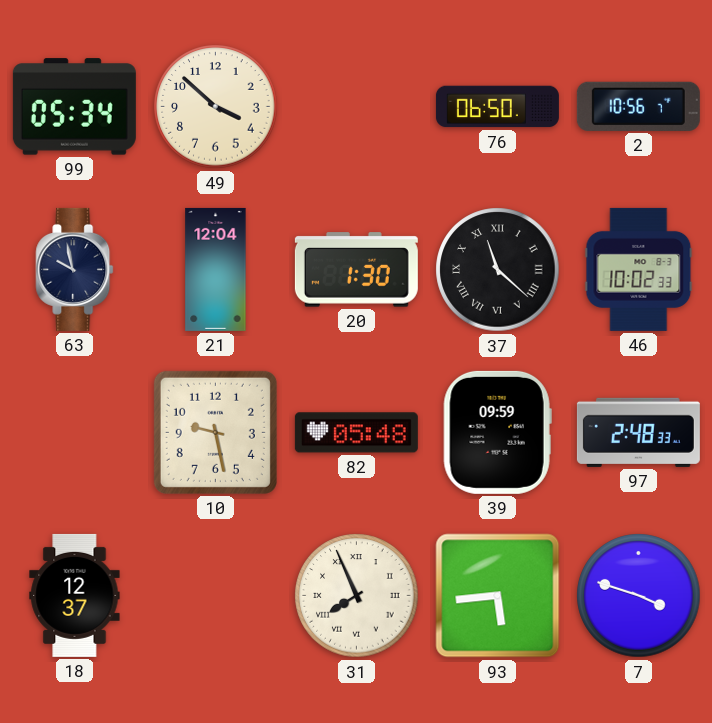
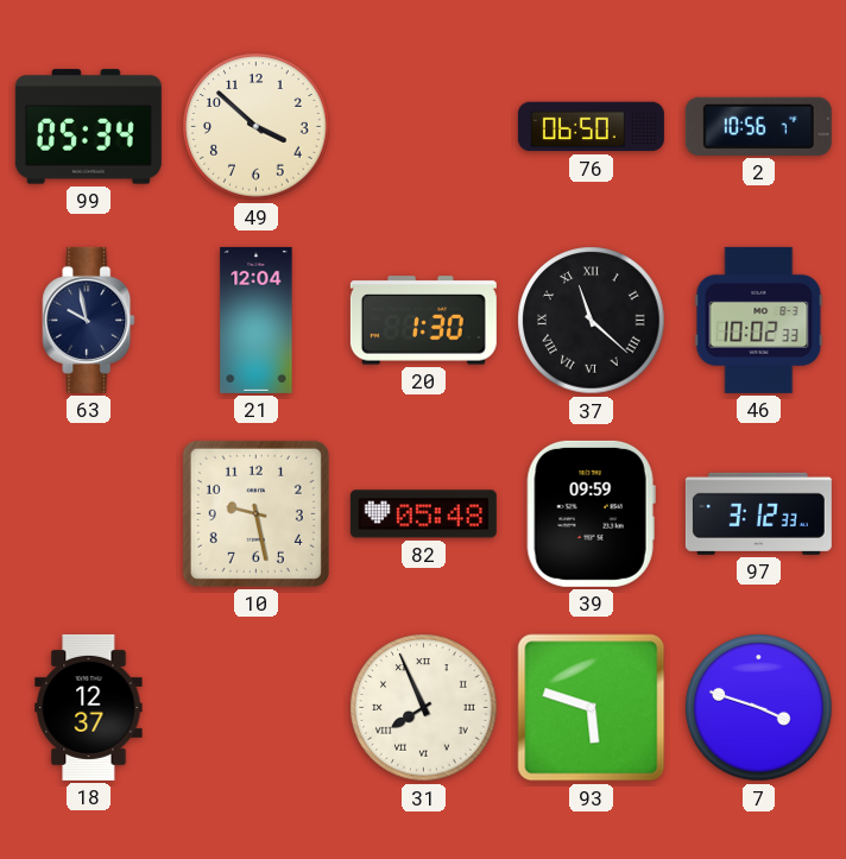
97: 2:48 -> 3:12 (758, 513)
93: 5:44 -> 5:48 (592, 708)
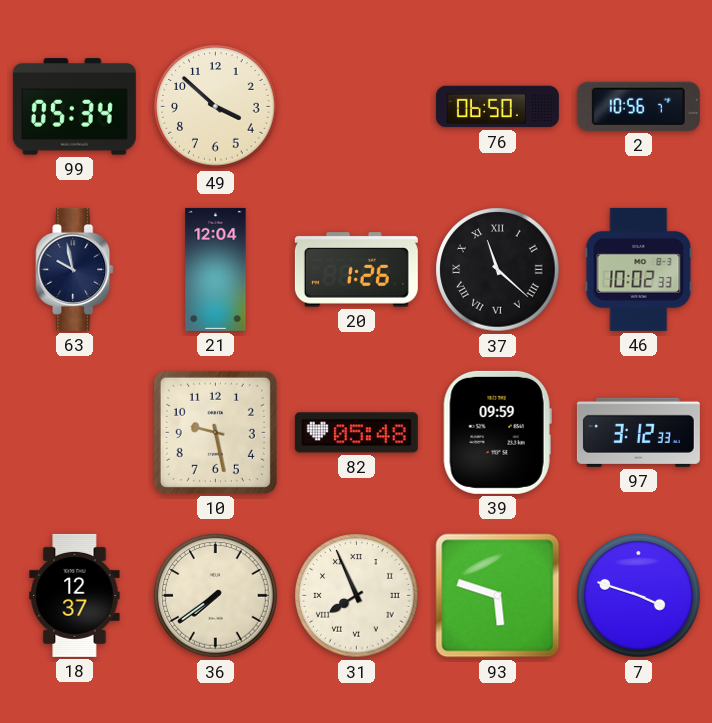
20: 1:30 -> 1:26 (356, 270)
36: none -> 7:39 (216, 596)
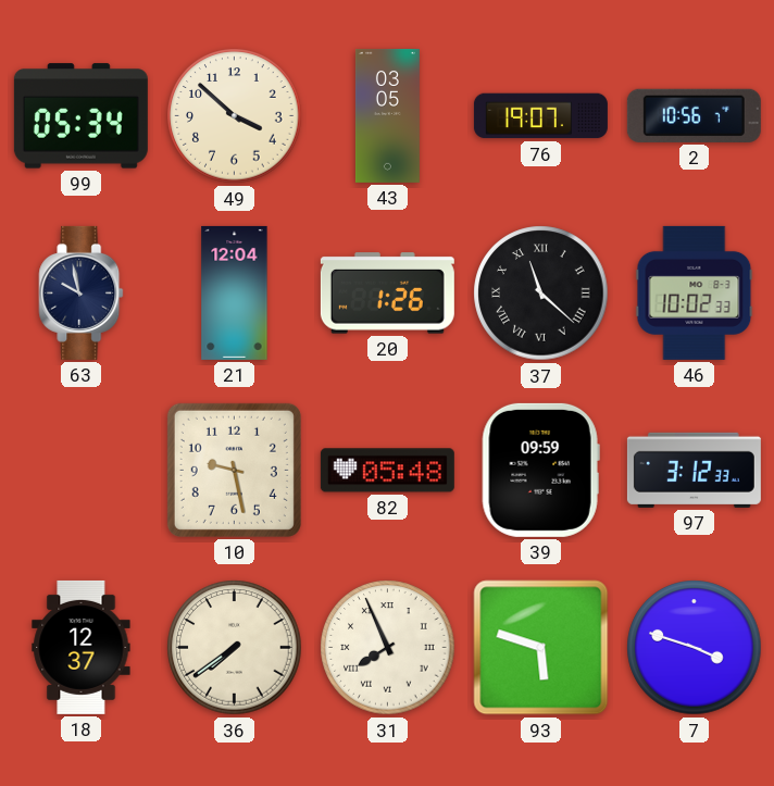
43: none -> 03:05 (387, 115)
76: 06:50 -> 19:07 (540, 116)
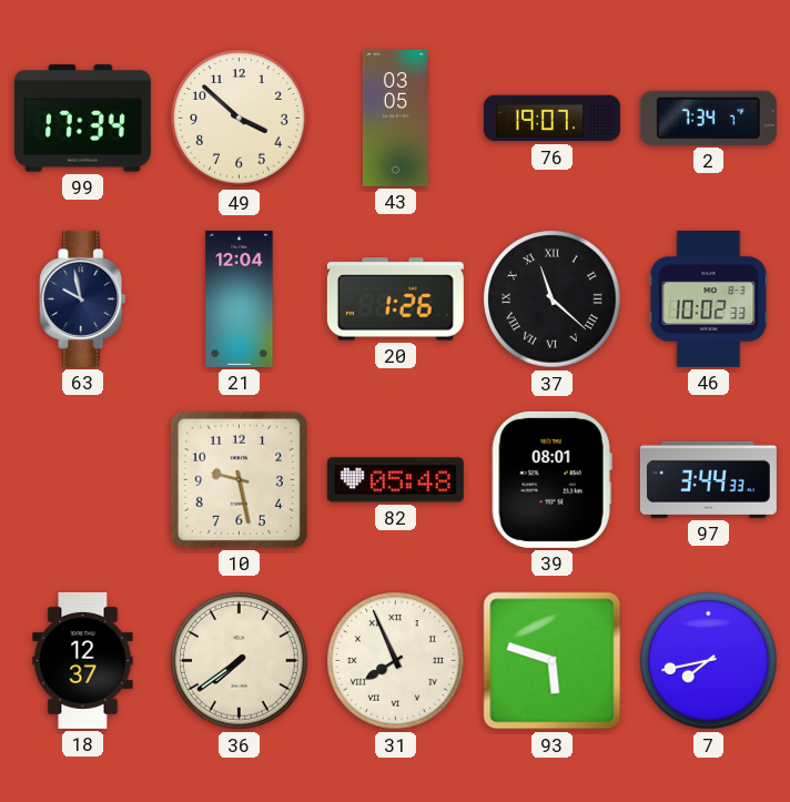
99: 05:34 -> 17:34 (82, 119)
2: 10:56 -> 7:34 (708, 118)
39: 09:59 -> 08:01 (551, 479)
97: 3:12 -> 3:44 (708, 479)
7: 3:48 -> 7:43 (709, 661)
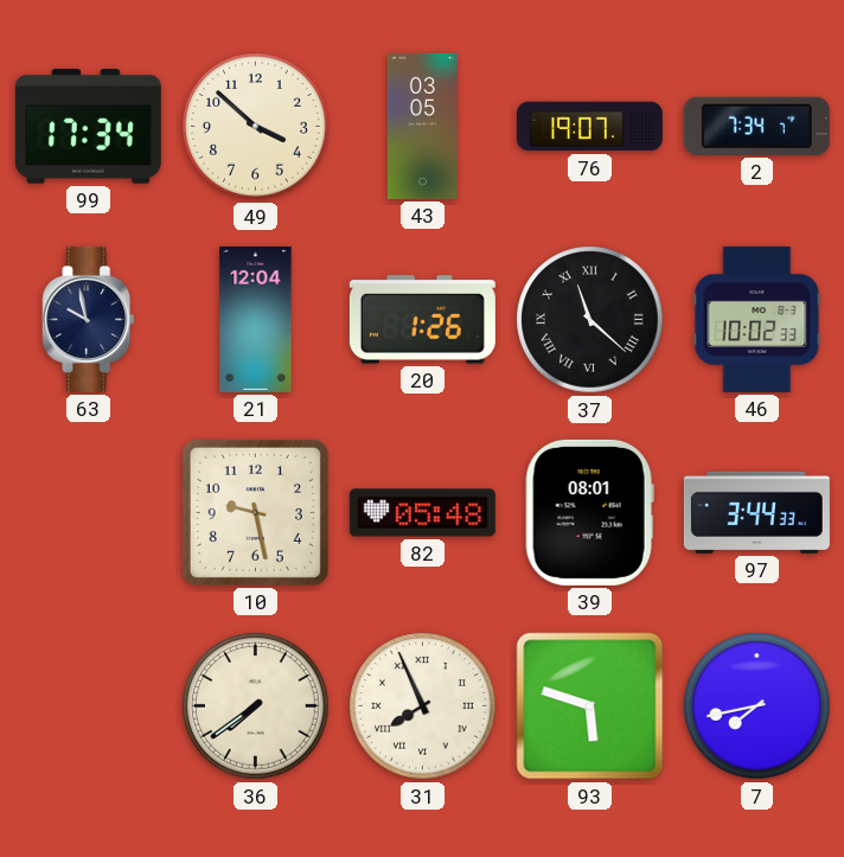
18: 12:37 -> none (83, 660)
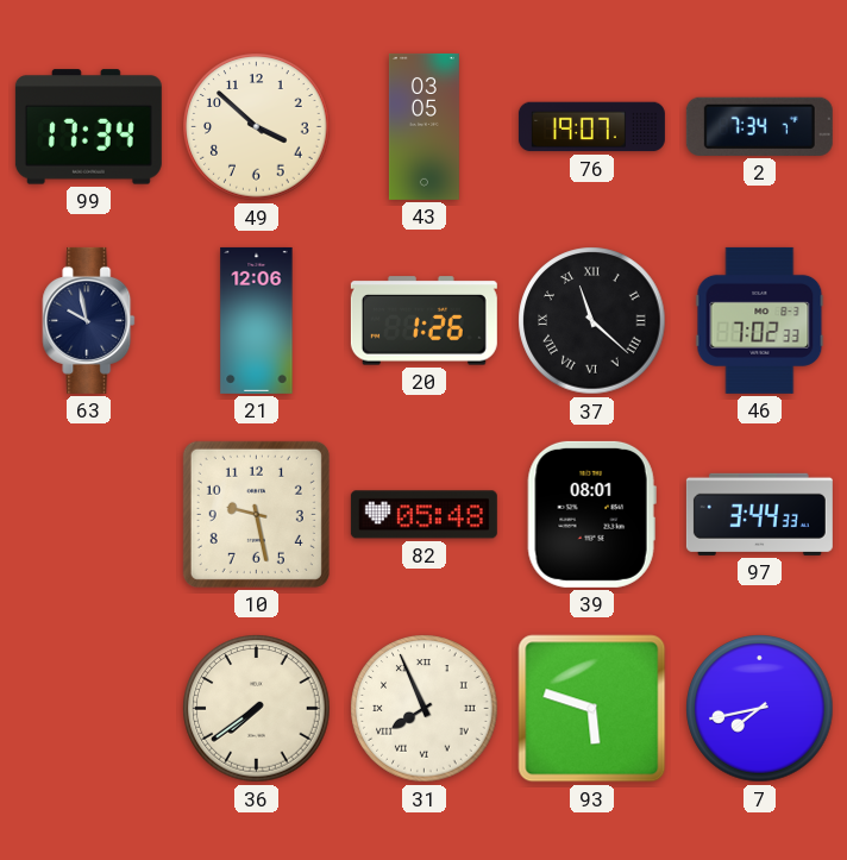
21: 12:04 -> 12:06 (257, 320)
46: 10:02 -> 7:02 (760, 320)
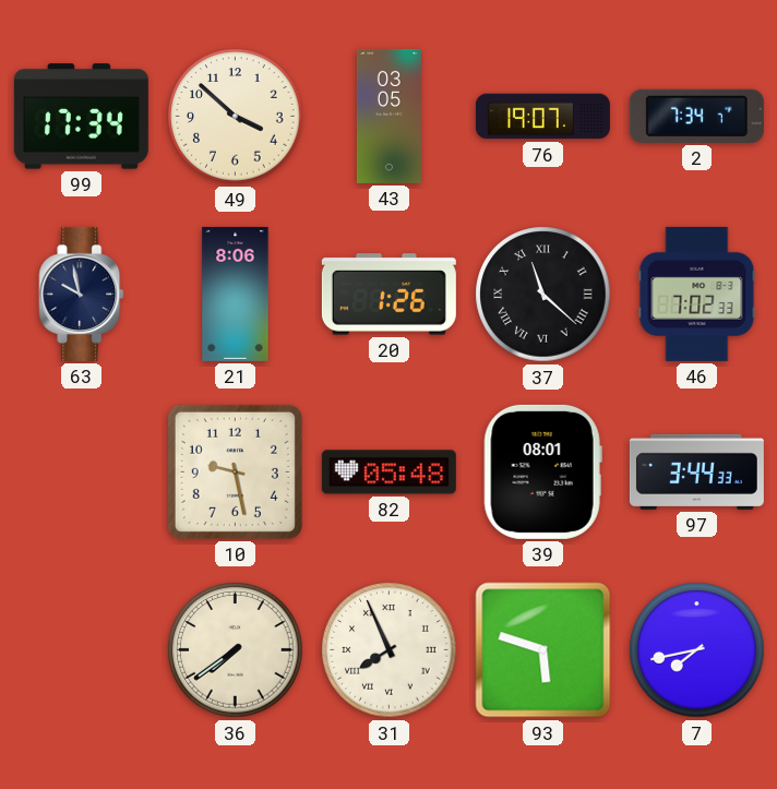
21: 12:06 -> 8:06 (236, 294)
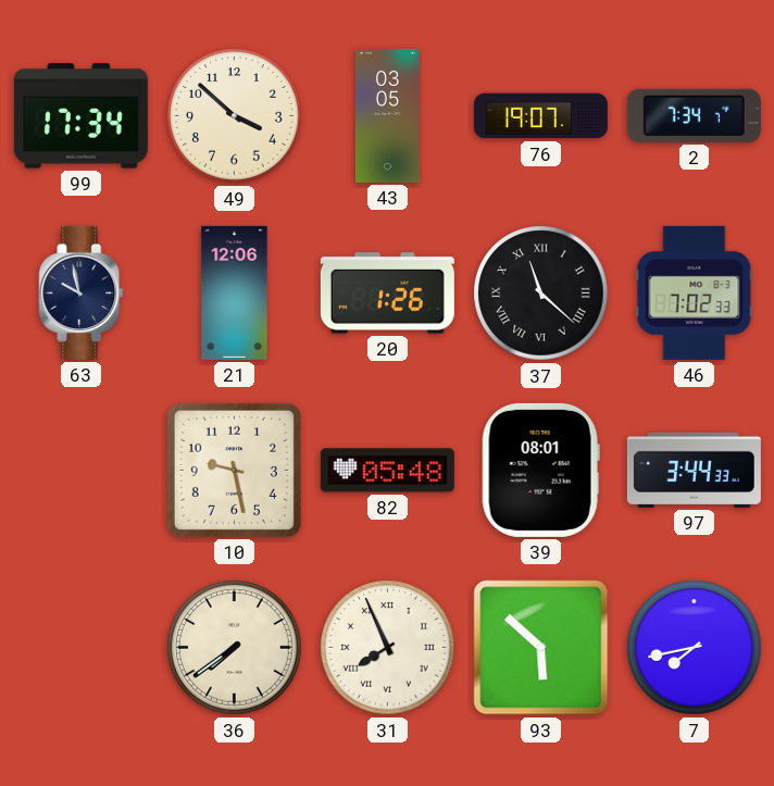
21: 8:06 -> 12:06 (235, 292)
93: 5:48 -> 5:52 (541, 648)
